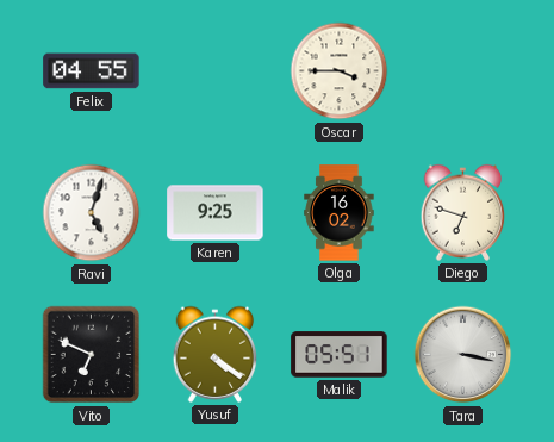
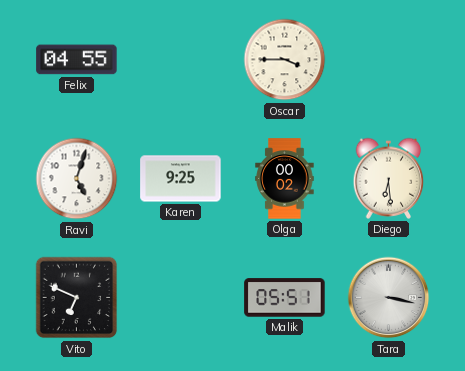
Olga: 16:02 -> 00:02 (285, 179)
Diego: 6:48 -> 6:29 (389, 178)
Yusuf: 4:21 -> none (216, 354)
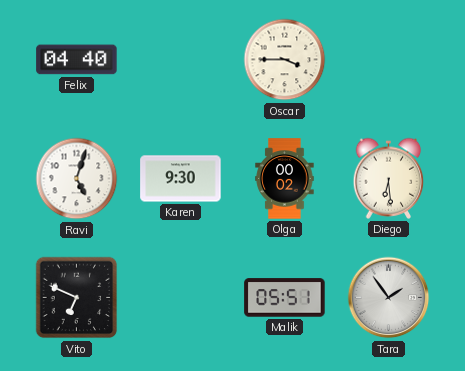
Felix: 04:55 -> 04:40 (77, 60)
Karen: 9:25 -> 9:30 (181, 179)
Tara: 3:17 -> 1:54 (389, 298)
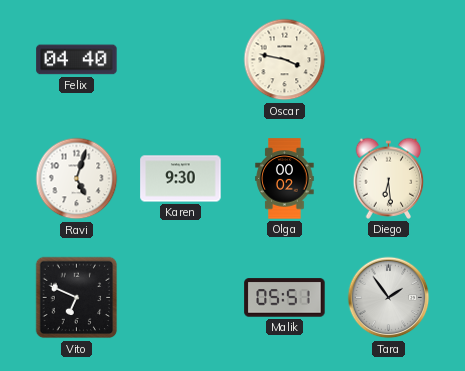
Oscar: 3:45 -> 3:47 (285, 60)
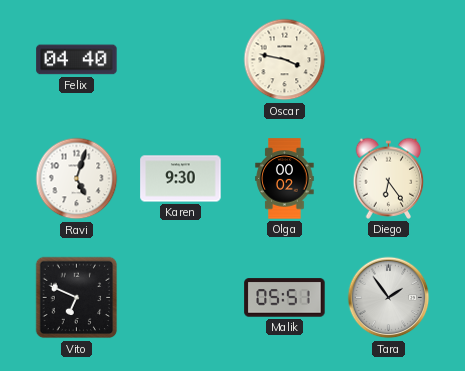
Diego: 6:29 -> 6:24 (389, 178)
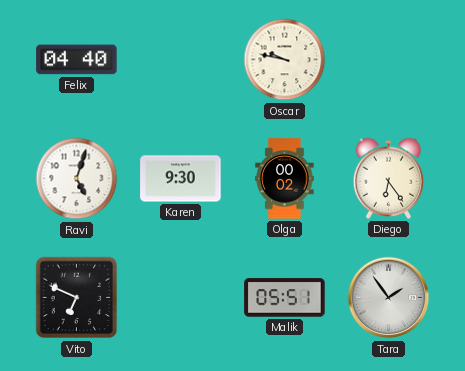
Oscar: 3:47 -> 9:47 (285, 60)
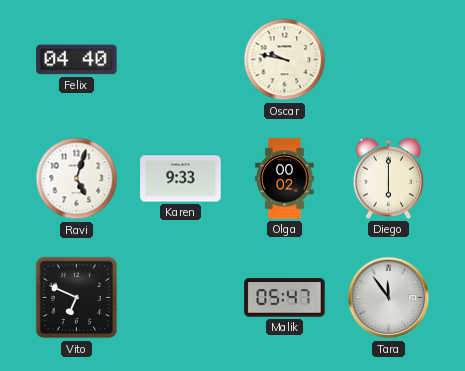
Karen: 9:30 -> 9:33 (181, 179)
Diego: 6:24 -> 6:00 (389, 178)
Malik: 05:51 -> 05:47 (285, 298)
Tara: 1:54 -> 11:54 (389, 298)
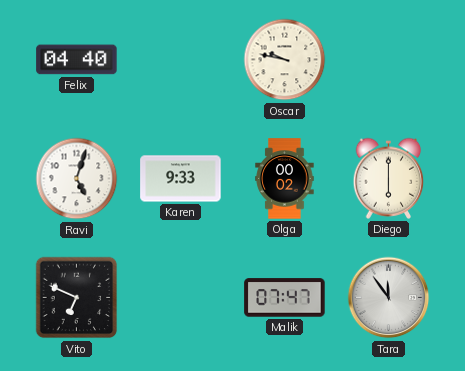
Malik: 05:47 -> 07:47 (285, 298)
